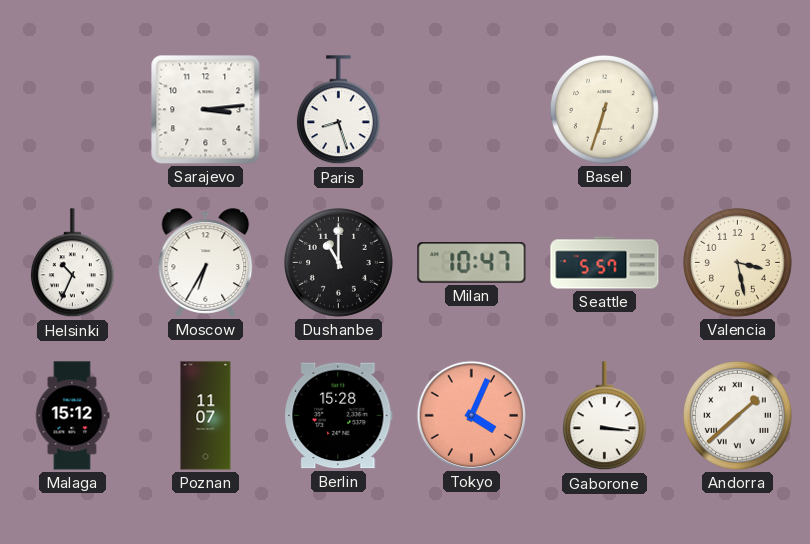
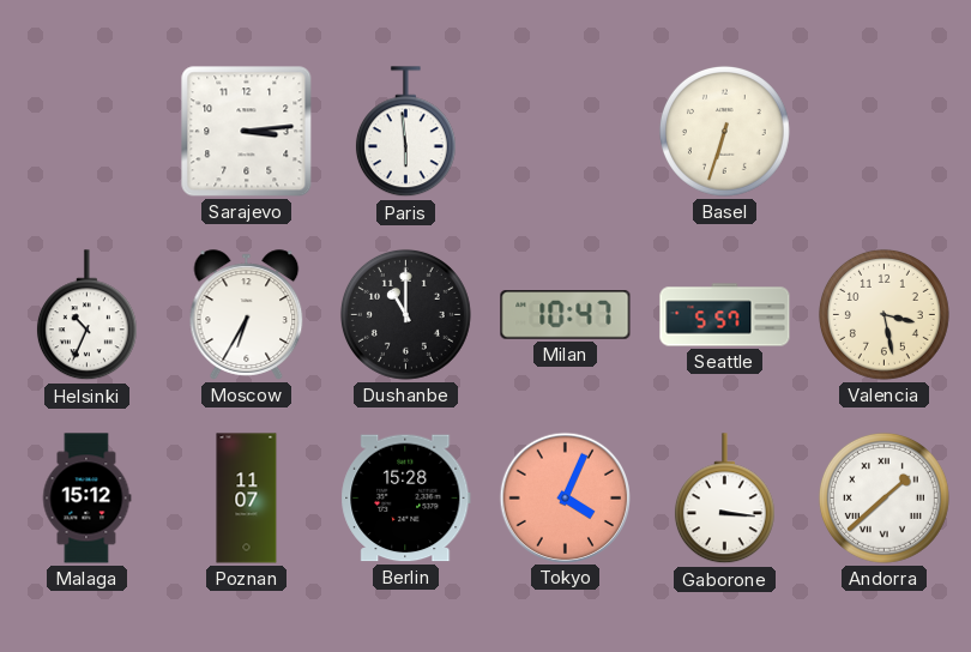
Paris: 8:27 -> 5:59 (405, 132)
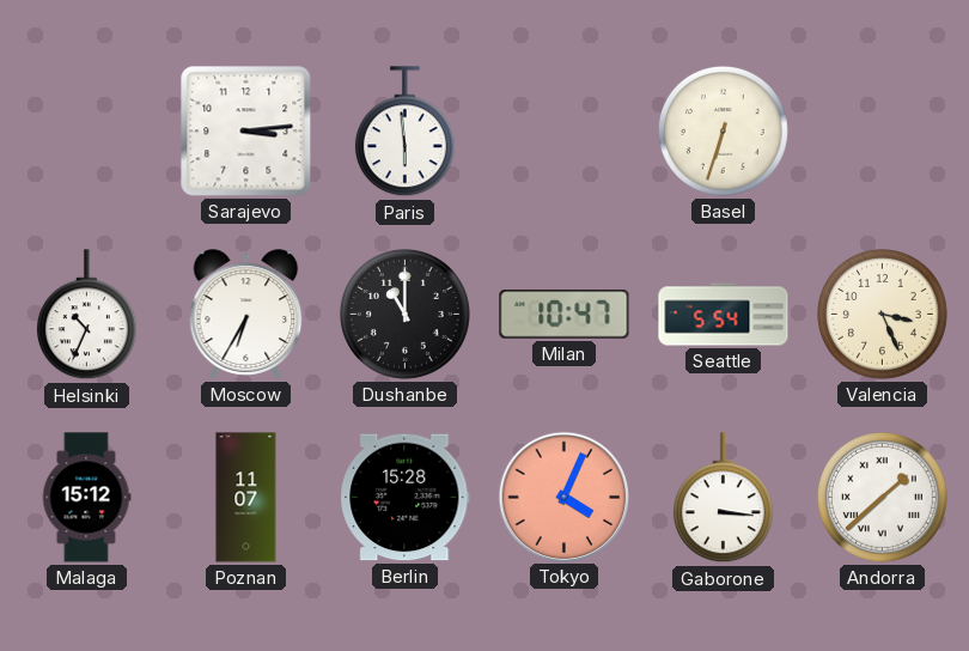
Seattle: 5:57 -> 5:54 (724, 315)
Valencia: 3:28 -> 3:26 (882, 314)
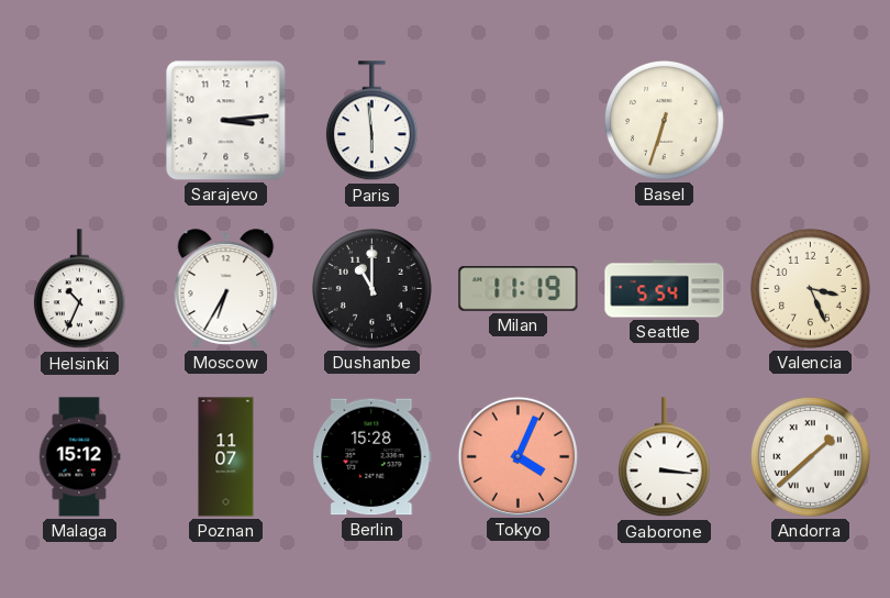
Milan: 10:47 -> 11:19 (519, 289)
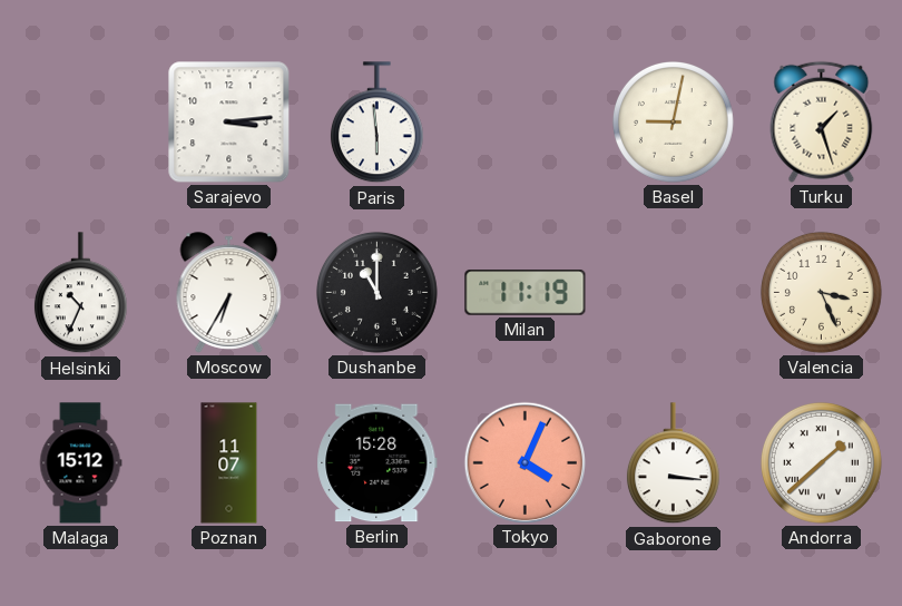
Basel: 6:33 -> 9:02 (673, 121)
Turku: none -> 1:27 (822, 121)
Seattle: 5:54 -> none (665, 289)
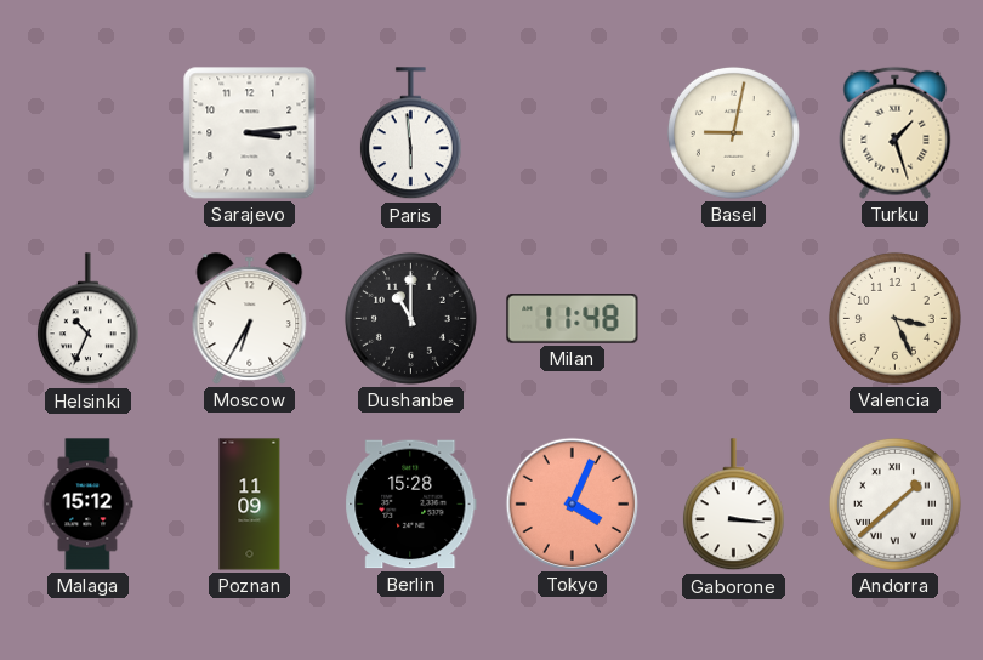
Milan: 11:19 -> 11:48 (573, 319)
Poznan: 11:07 -> 11:09 (250, 505)
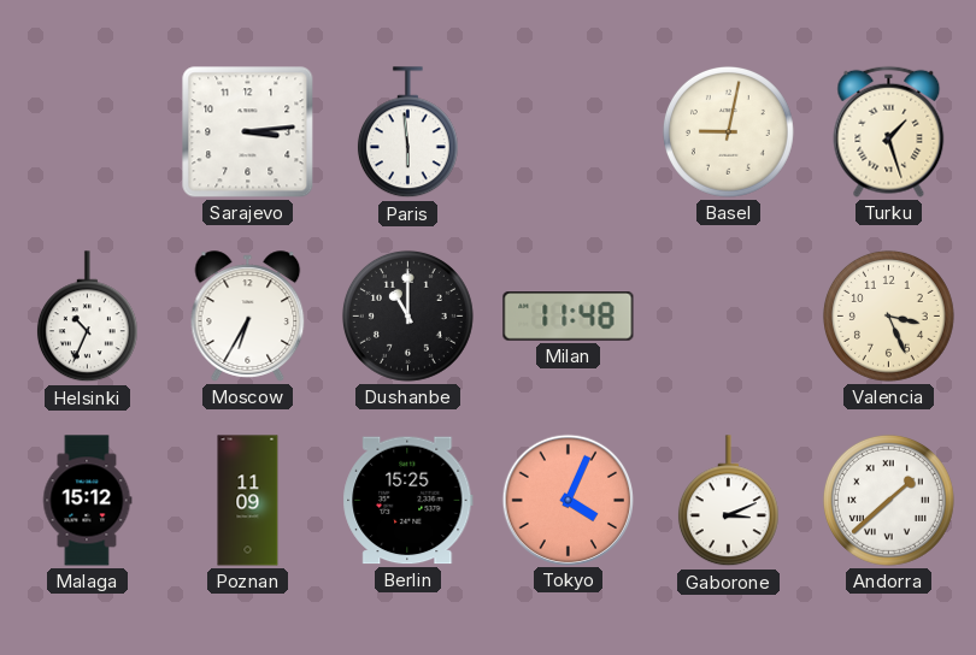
Berlin: 15:28 -> 15:25 (408, 501)
Gaborone: 3:16 -> 3:11 (728, 501)
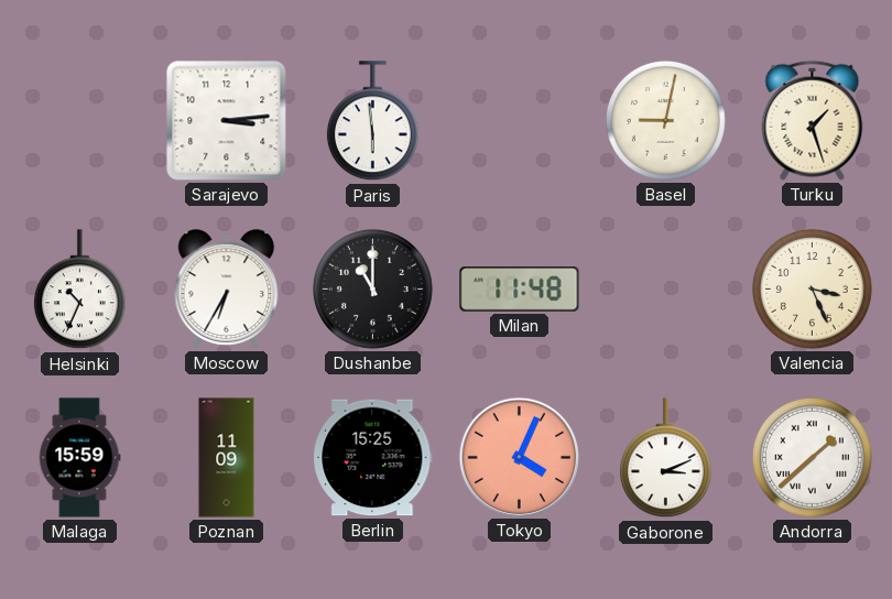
Malaga: 15:12 -> 15:59 (79, 458)
